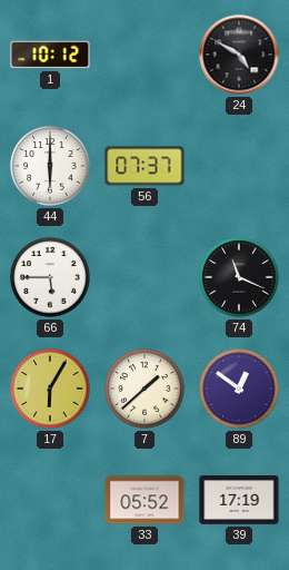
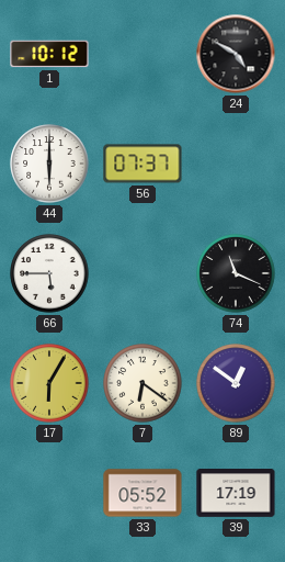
7: 1:38 -> 6:21 (142, 383)
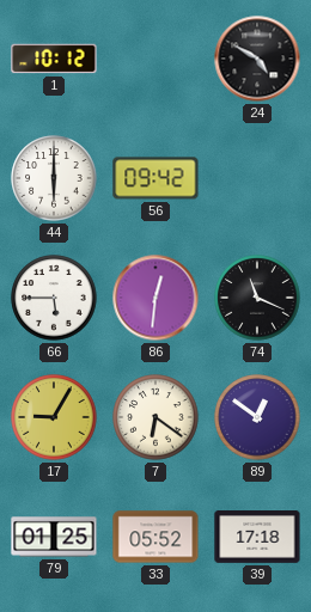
56: 07:37 -> 09:42 (155, 178)
86: none -> 12:31 (155, 298)
17: 6:05 -> 9:05 (54, 417)
79: none -> 01:25 (54, 537)
39: 17:19 -> 17:18 (257, 537)
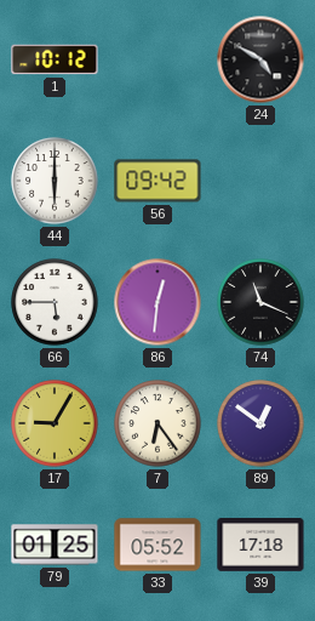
7: 6:21 -> 6:24 (157, 423)
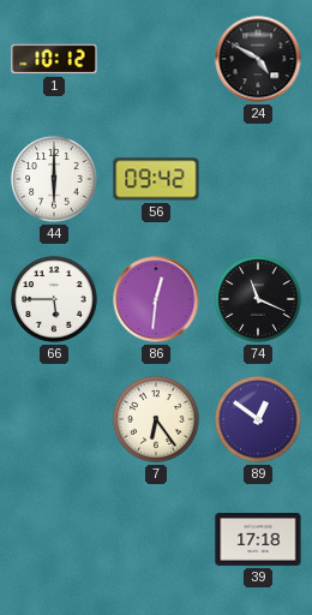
17: 9:05 -> none (55, 423)
79: 01:25 -> none (55, 545)
33: 05:52 -> none (157, 545)
